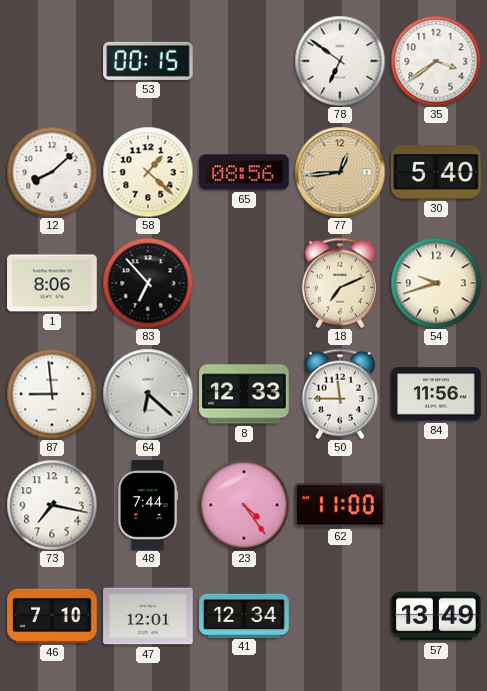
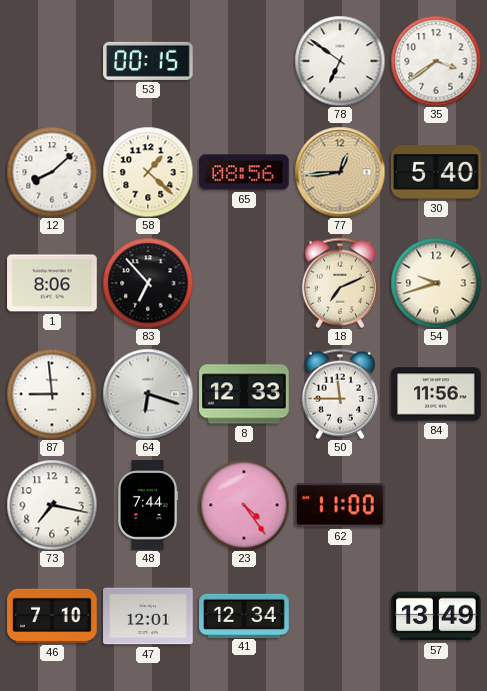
64: 6:22 -> 6:18 (148, 394)
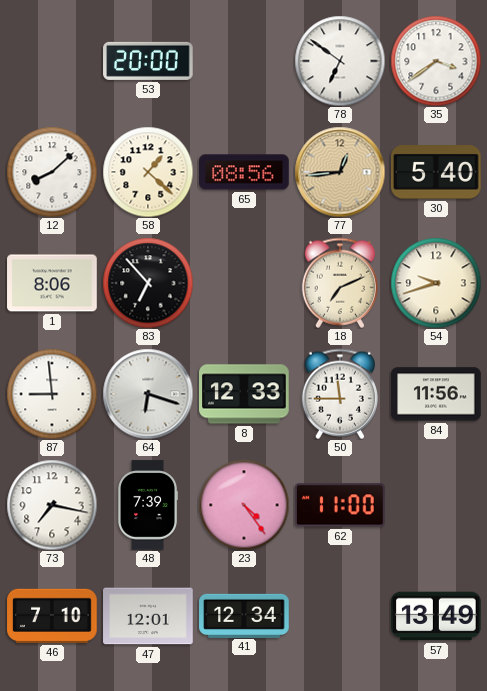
53: 00:15 -> 20:00 (148, 61)
48: 7:44 -> 7:39 (148, 505)
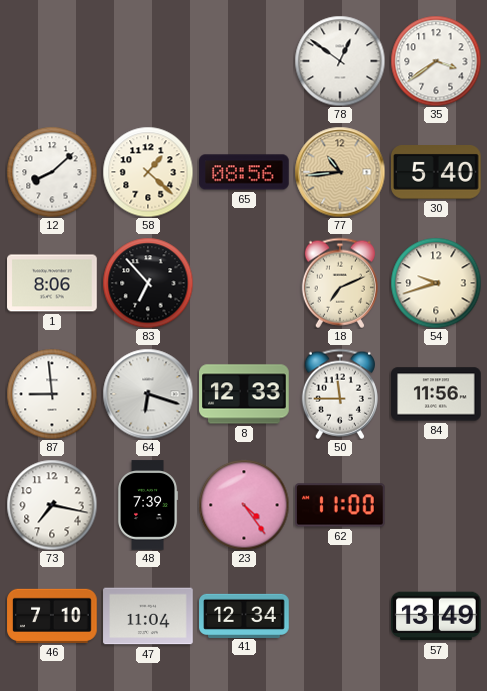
53: 20:00 -> none (148, 61)
78: 6:51 -> 12:51 (340, 61)
77: 12:44 -> 10:44 (340, 172)
47: 12:01 -> 11:04 (148, 616)
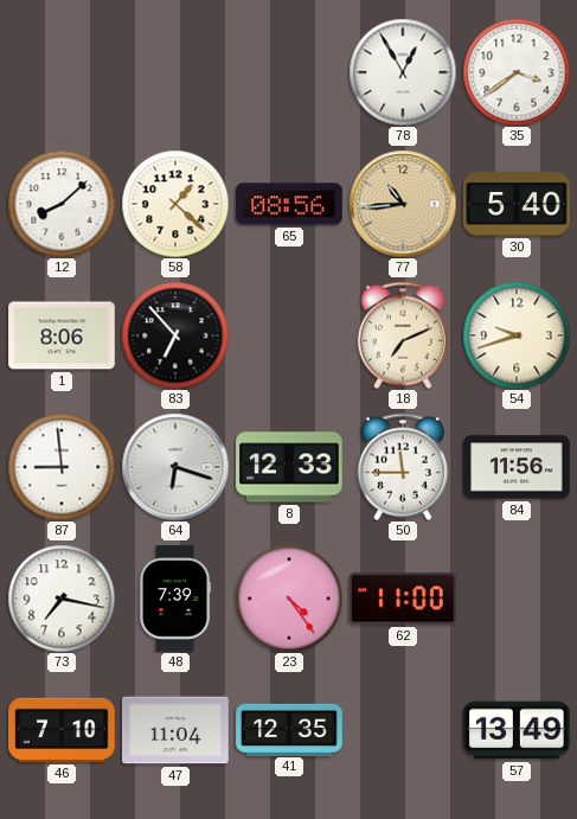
78: 12:51 -> 12:55 (403, 72)
41: 12:34 -> 12:35 (289, 729)
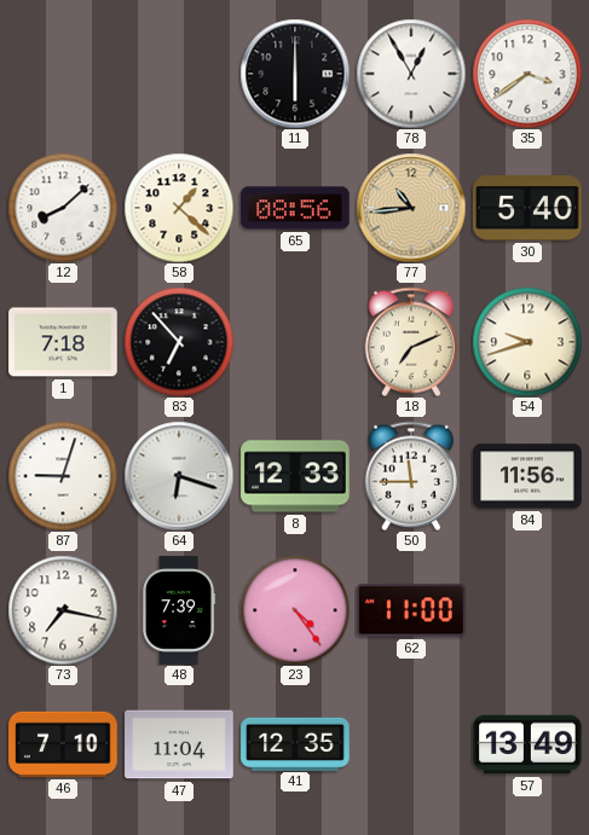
11: none -> 6:00 (295, 74)
1: 8:06 -> 7:18 (63, 342)
87: 8:59 -> 9:03 (63, 476)
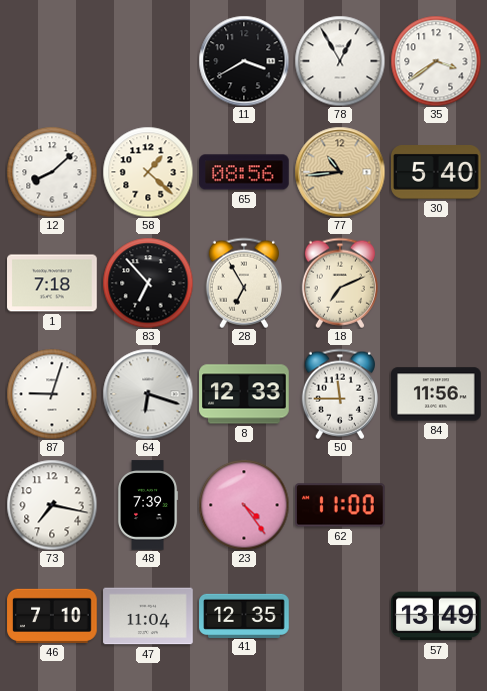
11: 6:00 -> 3:40 (244, 61)
28: none -> 6:55 (244, 283)
54: 9:42 -> none (527, 342)
